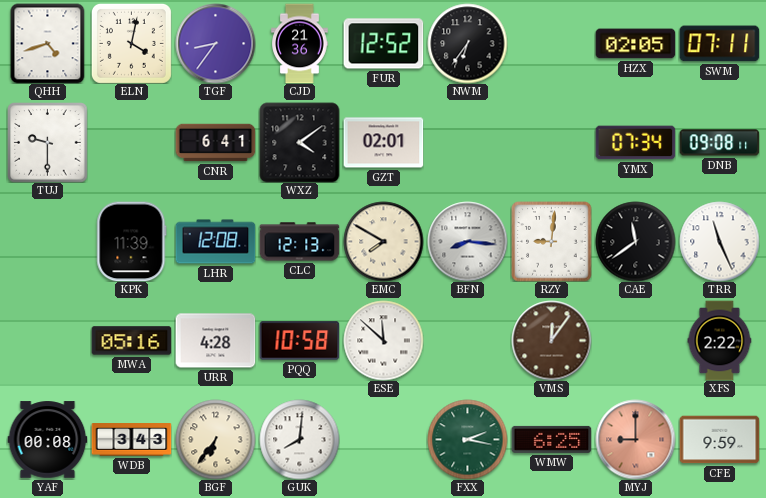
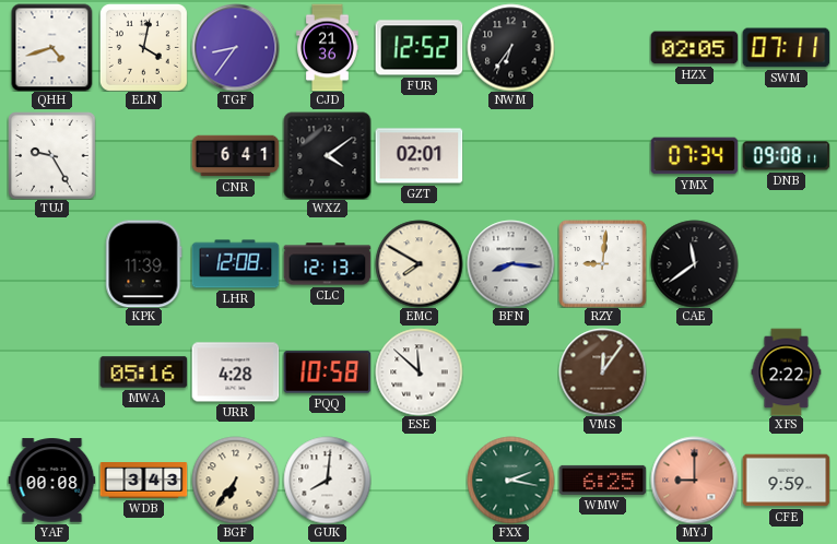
TUJ: 9:30 -> 9:25 (51, 155)
TRR: 11:26 -> none (719, 241)
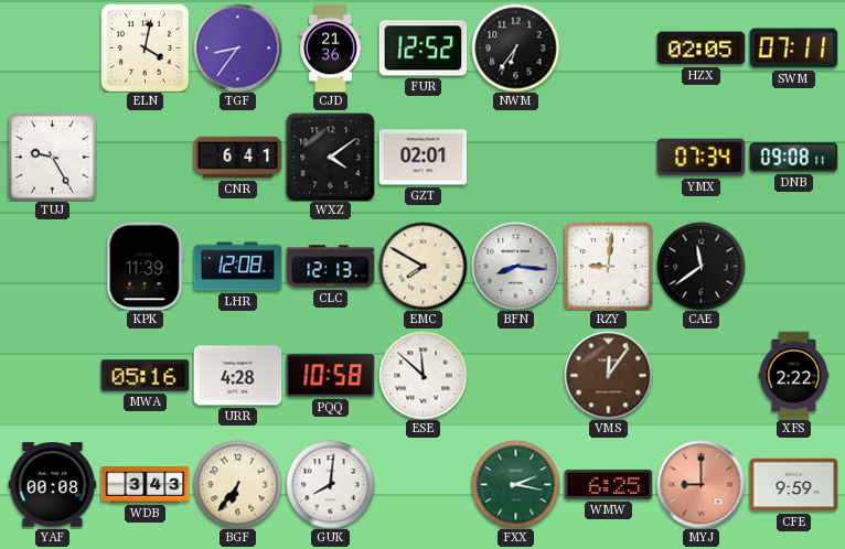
QHH: 4:42 -> none (52, 47)
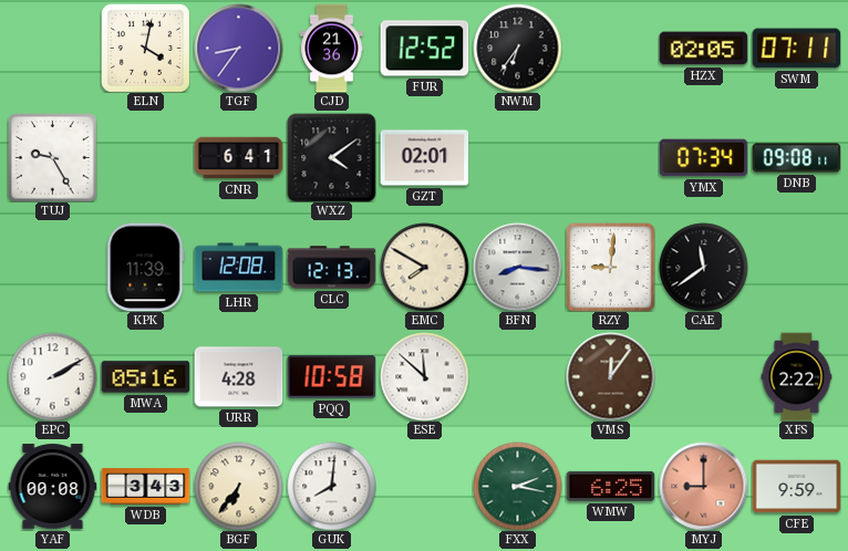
EPC: none -> 2:10 (52, 376)
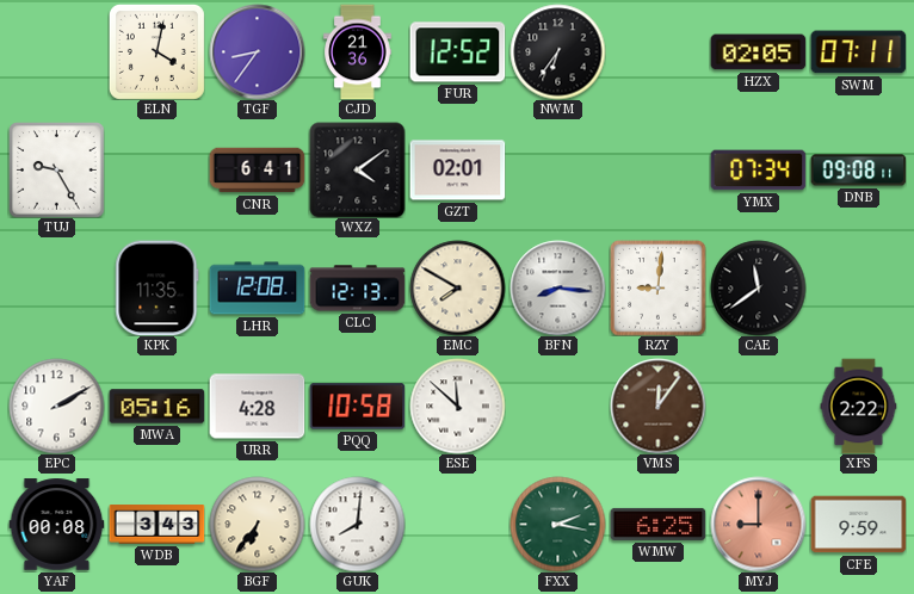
KPK: 11:39 -> 11:35 (158, 287)
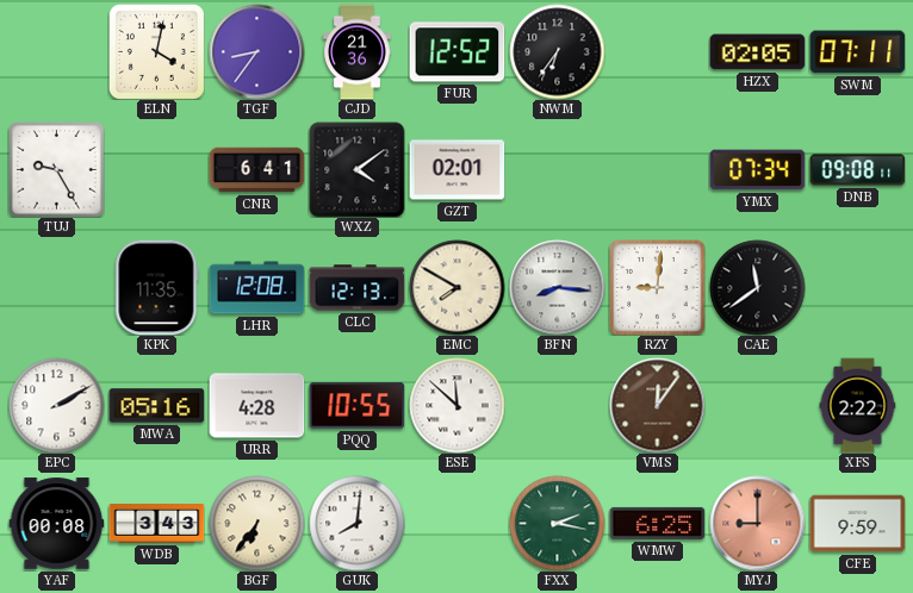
PQQ: 10:58 -> 10:55 (356, 406)
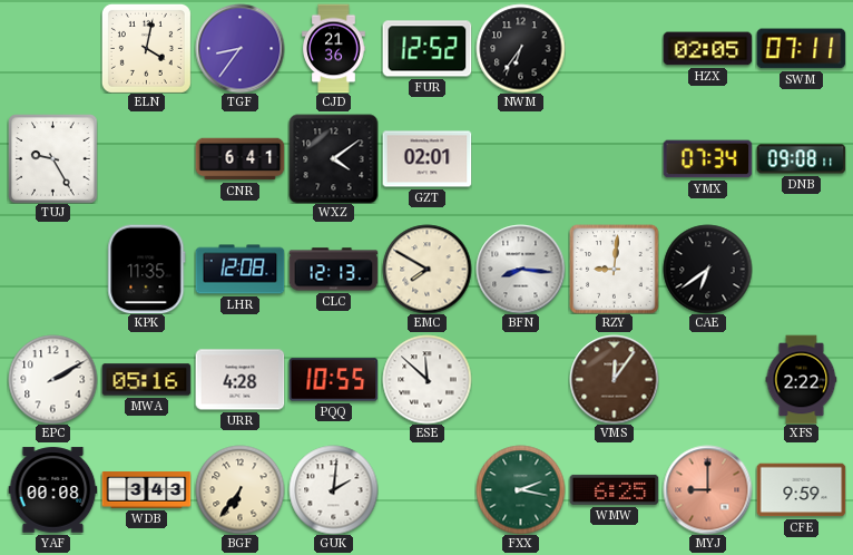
CAE: 11:39 -> 6:39 (707, 269)
GUK: 8:01 -> 2:01 (333, 489)
